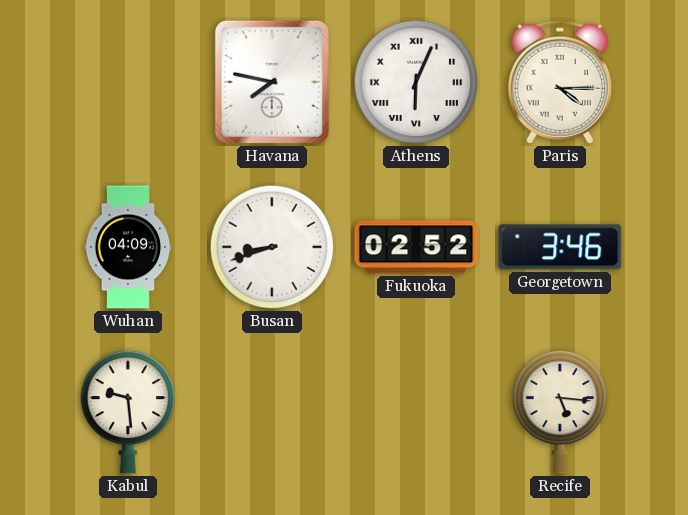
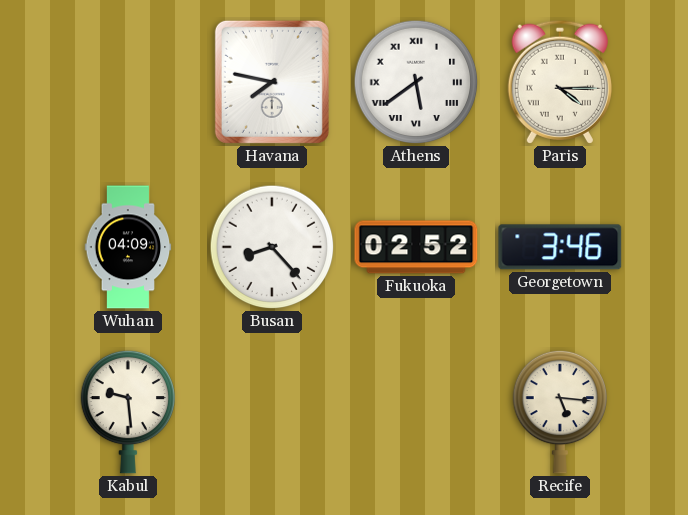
Athens: 6:04 -> 5:39 (416, 82)
Busan: 8:42 -> 8:23 (272, 247)
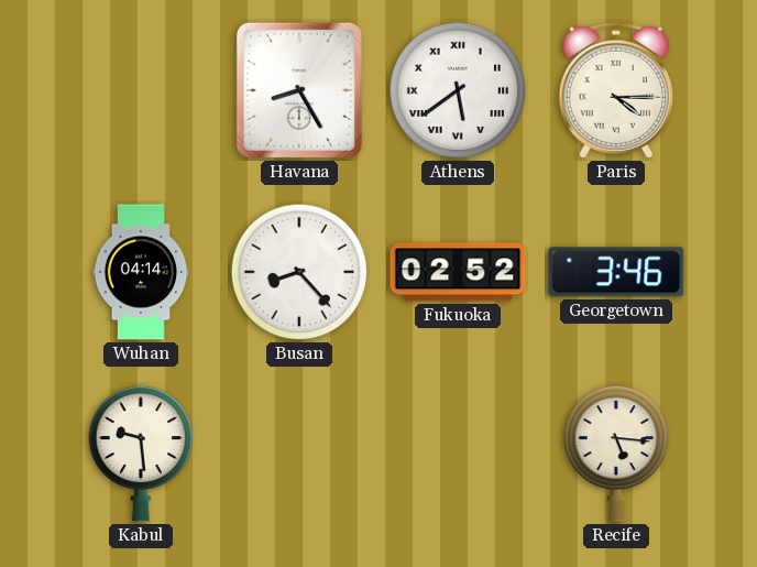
Havana: 7:47 -> 8:25 (299, 90)
Wuhan: 04:09 -> 04:14 (141, 272)
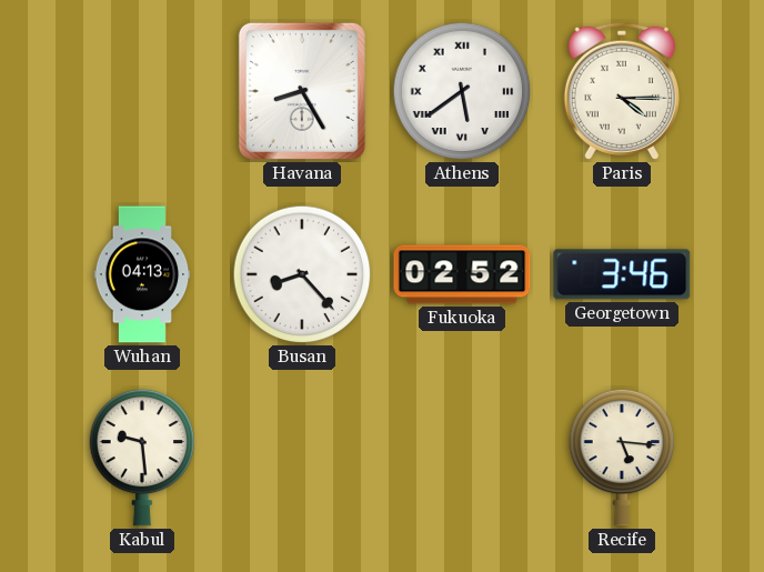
Wuhan: 04:14 -> 04:13 (142, 274)
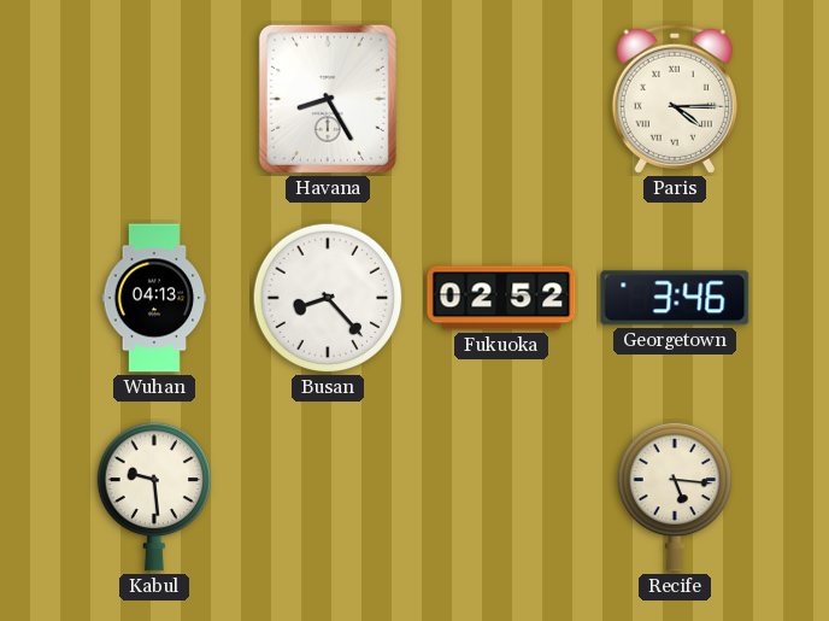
Athens: 5:39 -> none (462, 91)
